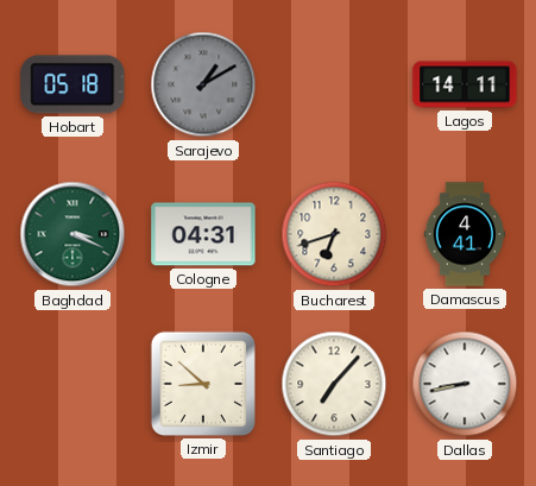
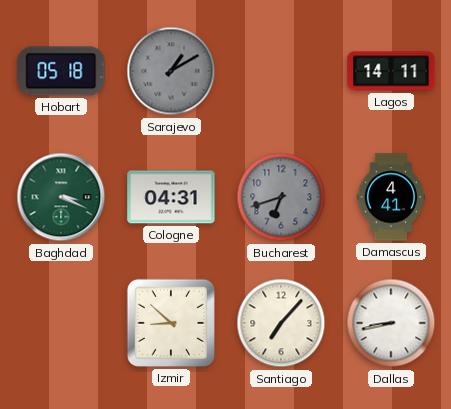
Bucharest dial: cream -> grey (281, 197)
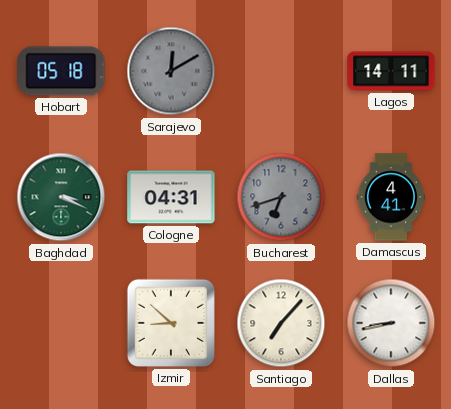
Sarajevo: 1:10 -> 12:10 (171, 71)
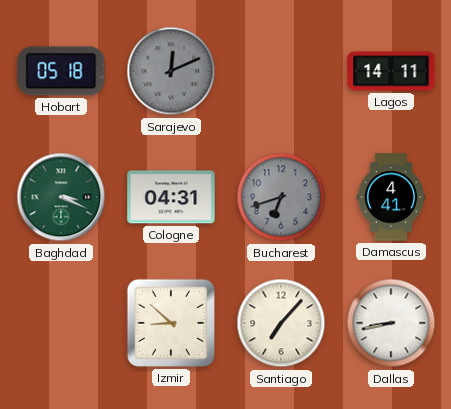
Sarajevo: 12:10 -> 12:11 (171, 71)
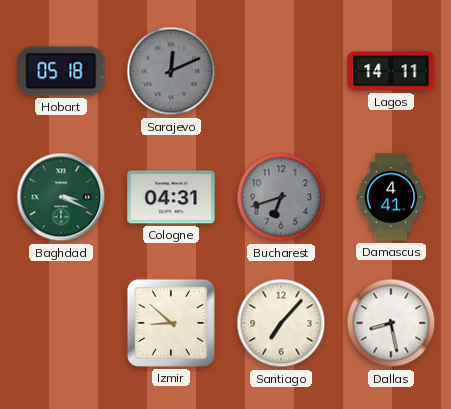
Dallas: 8:43 -> 8:28 (391, 323)
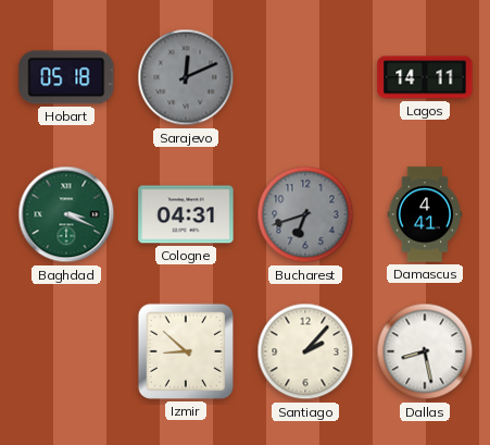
Santiago: 7:07 -> 2:07 (305, 351)
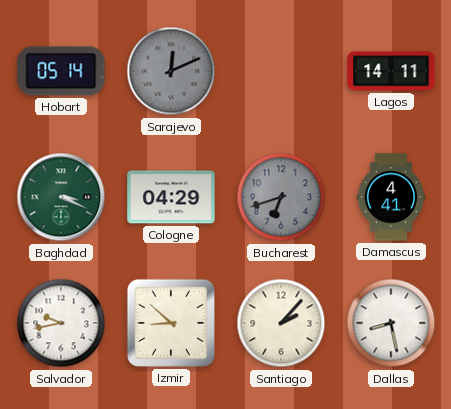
Hobart: 05:18 -> 05:14 (61, 71)
Cologne: 04:31 -> 04:29 (171, 197)
Salvador: none -> 9:43 (61, 323)
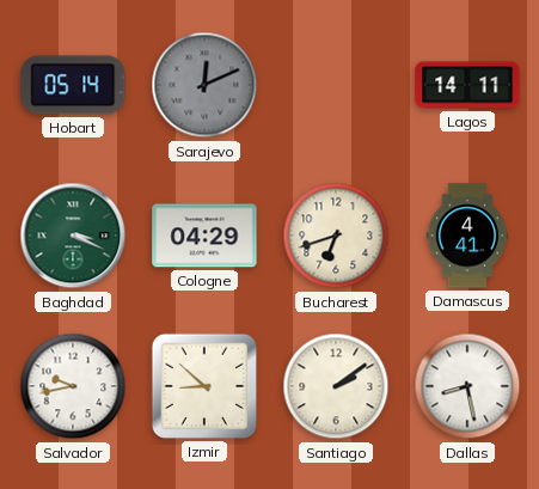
Bucharest dial: grey -> cream (336, 236)
Santiago: 2:07 -> 2:09 (336, 386)
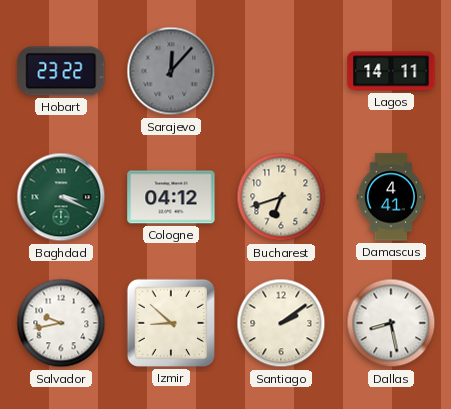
Hobart: 05:14 -> 23:22 (61, 71)
Sarajevo: 12:11 -> 12:07 (171, 71)
Cologne: 04:29 -> 04:12 (171, 197)
